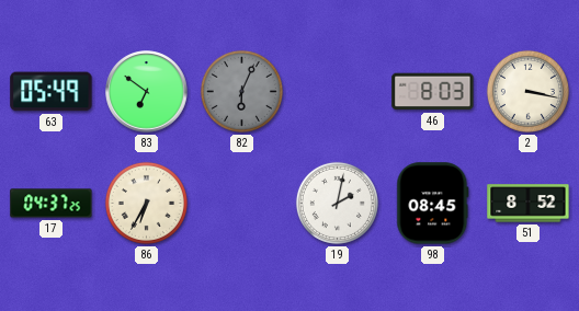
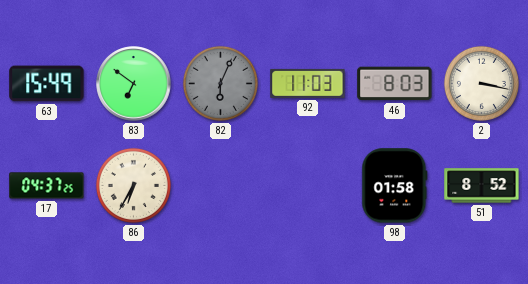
63: 05:49 -> 15:49 (47, 84)
92: none -> 11:03 (308, 83)
19: 2:02 -> none (337, 203)
98: 08:45 -> 01:58 (395, 186)
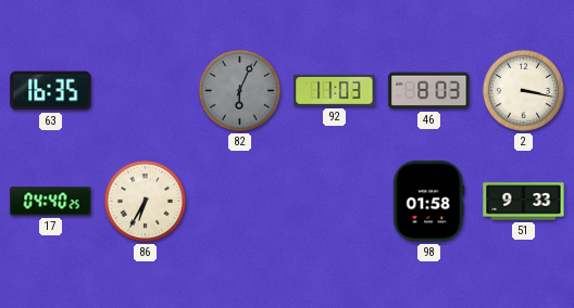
63: 15:49 -> 16:35 (51, 91)
83: 6:51 -> none (134, 84)
17: 04:37 -> 04:40 (51, 202)
51: 8:52 -> 9:33 (524, 202)
